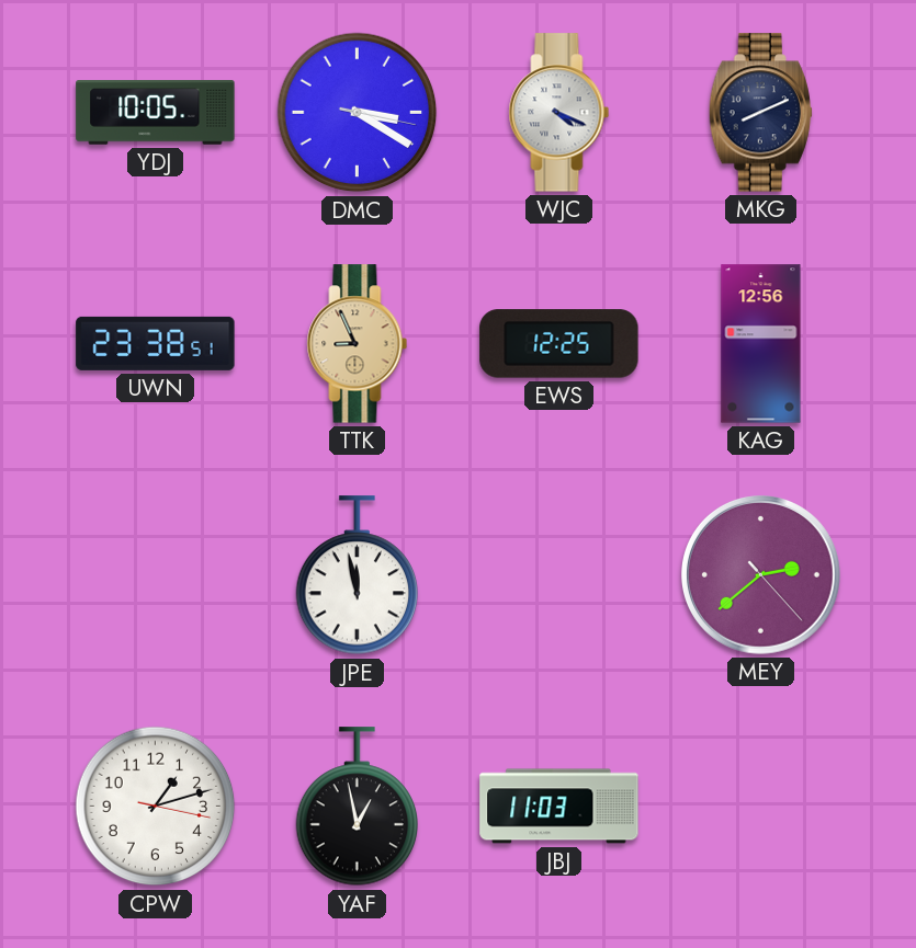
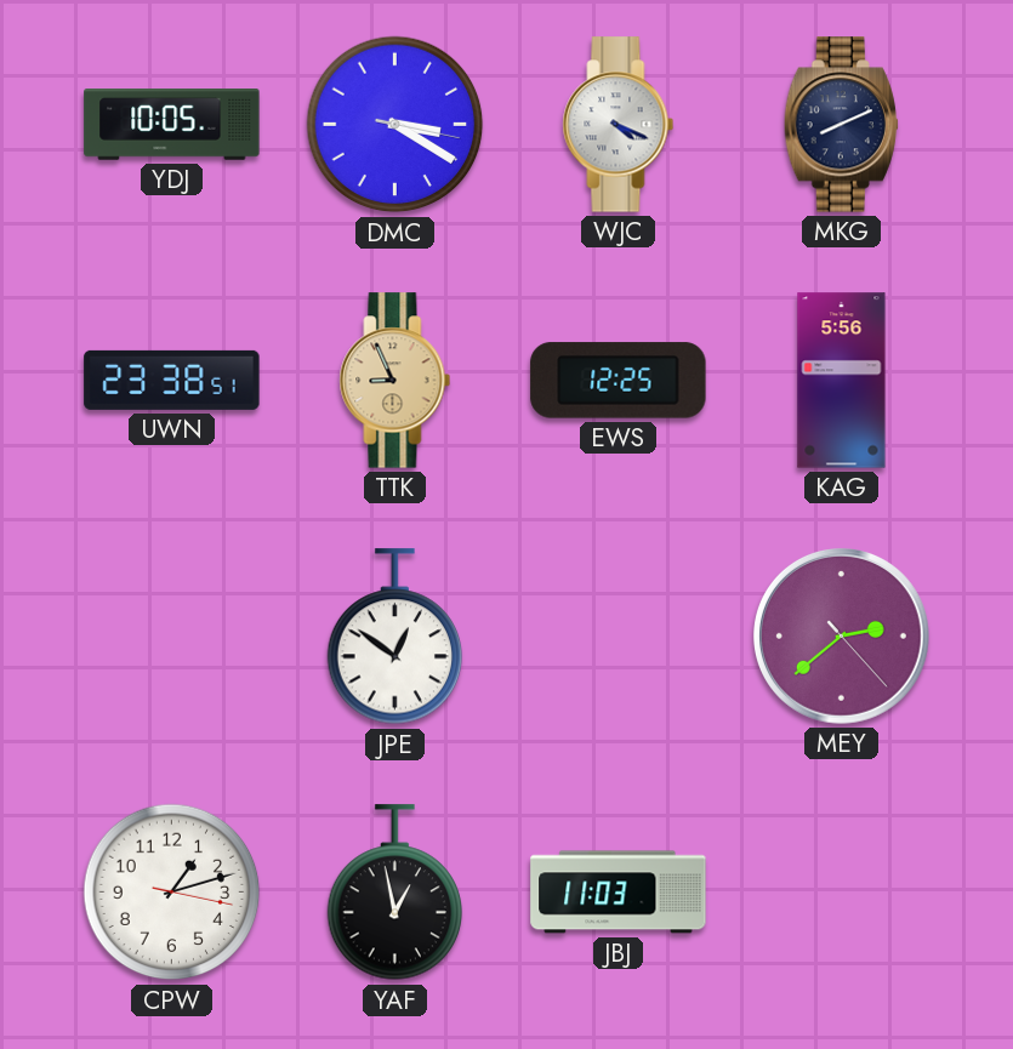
KAG: 12:56 -> 5:56 (842, 381)
JPE: 11:58 -> 12:51 (395, 637)
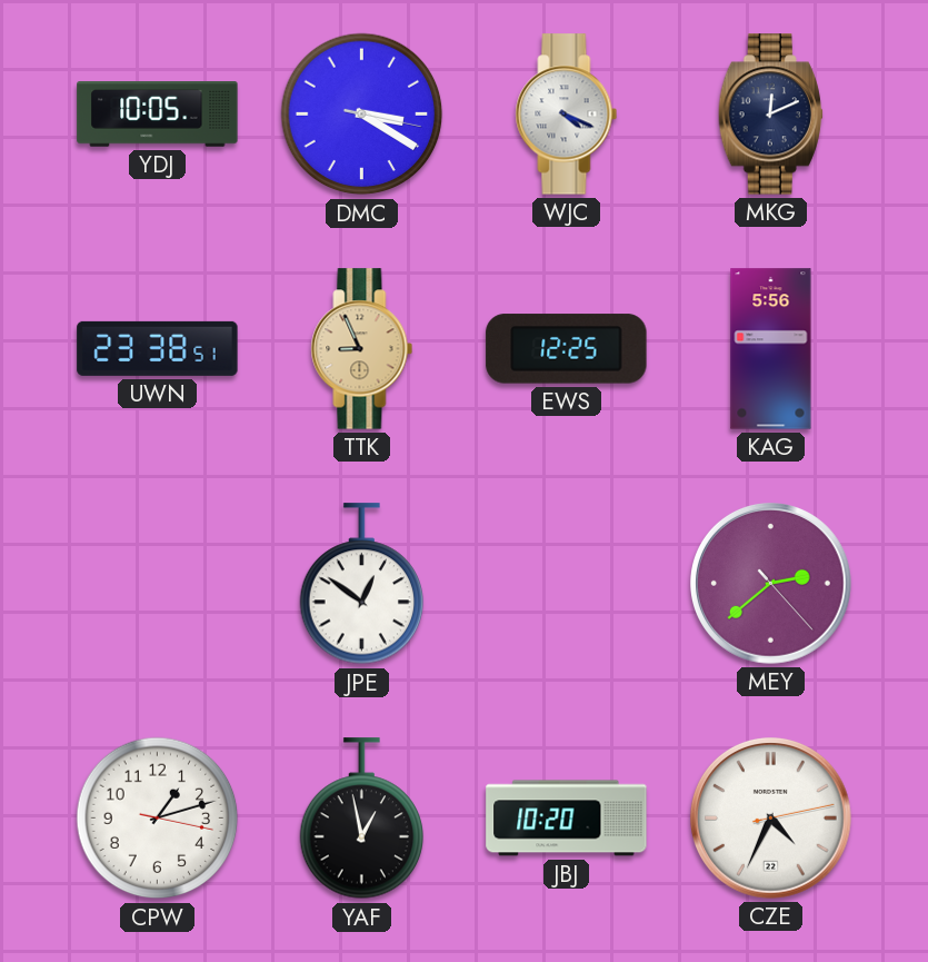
MKG: 8:11 -> 12:11 (770, 115)
JBJ: 11:03 -> 10:20 (567, 819)
CZE: none -> 4:34 (771, 819)
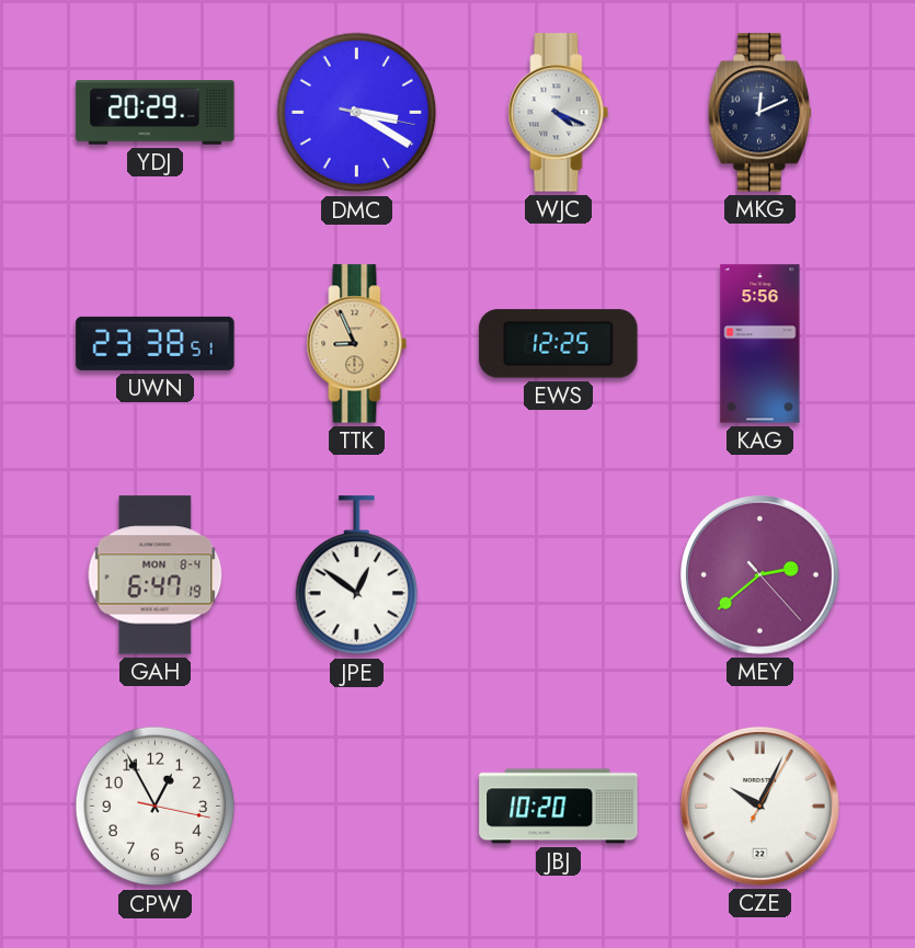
YDJ: 10:05 -> 20:29 (156, 113)
GAH: none -> 6:47 (156, 575)
CPW: 1:12 -> 12:55 (156, 807)
YAF: 12:58 -> none (362, 819)
CZE: 4:34 -> 10:04 (760, 807)
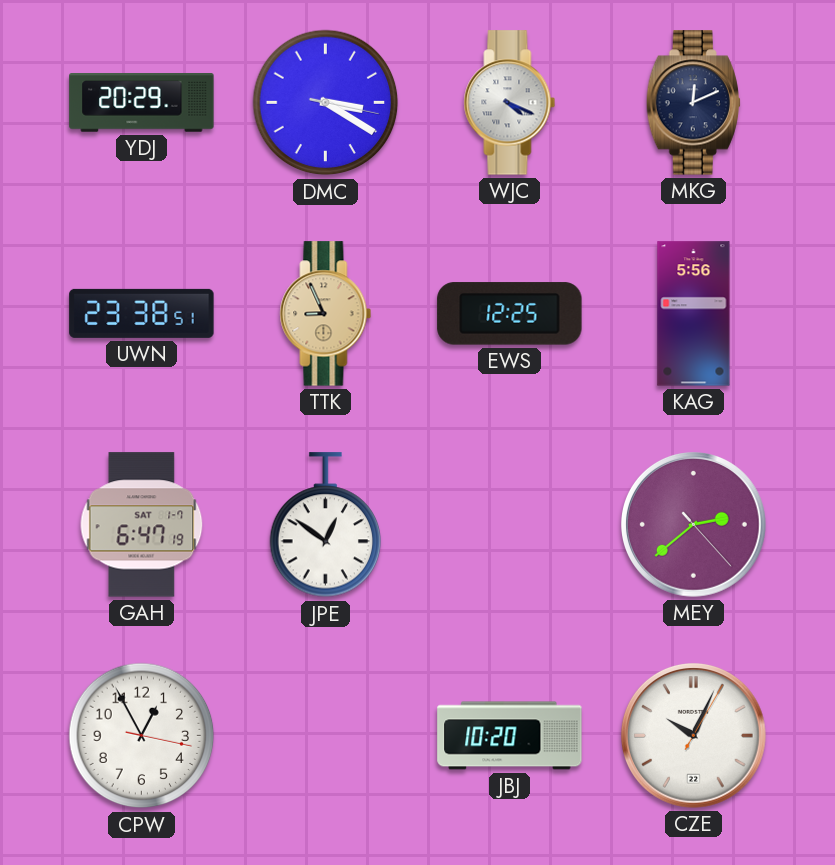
GAH date: MON 8-4 -> SAT 1-7 (142, 525)
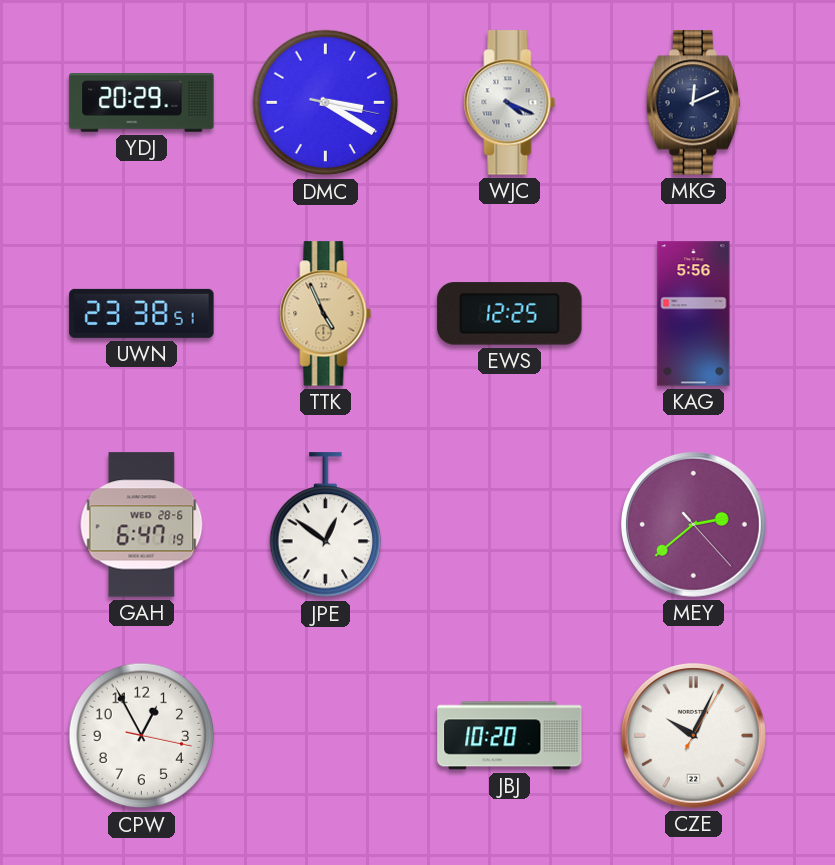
TTK: 8:56 -> 4:56 (326, 314)
GAH date: SAT 1-7 -> WED 28-6 (142, 525)
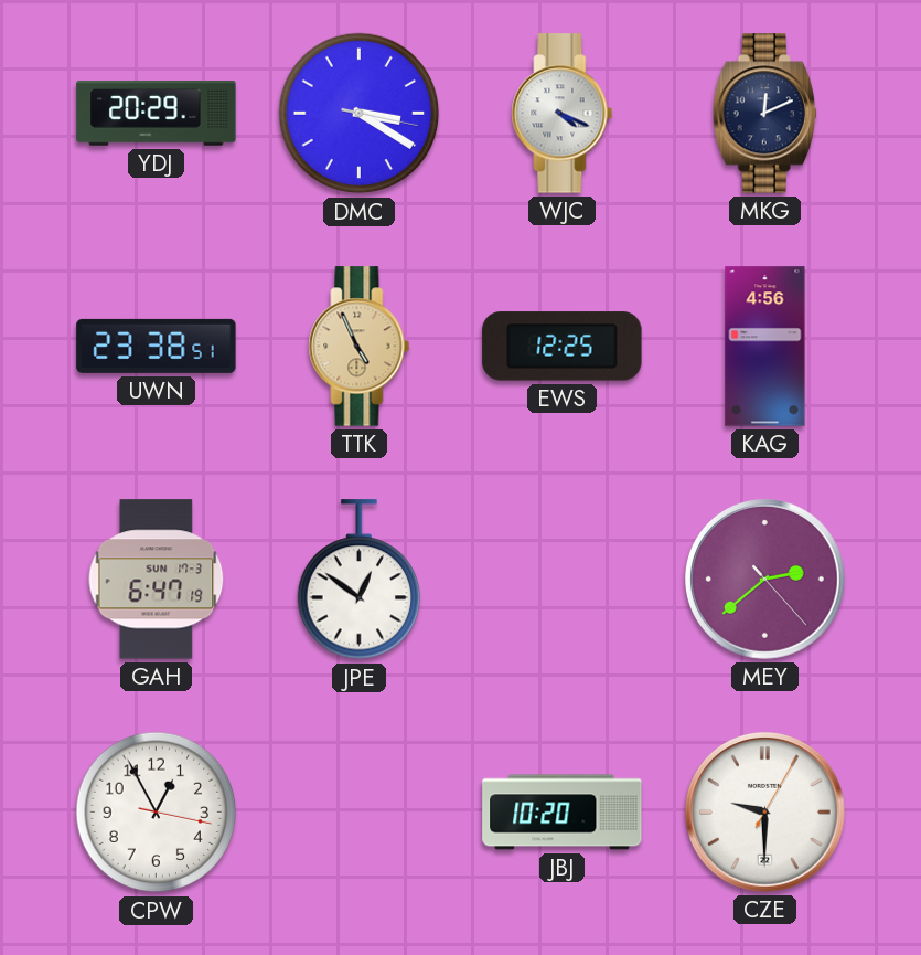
KAG: 5:56 -> 4:56 (765, 347)
GAH date: WED 28-6 -> SUN 17-3 (157, 580)
CZE: 10:04 -> 9:30 (765, 813)
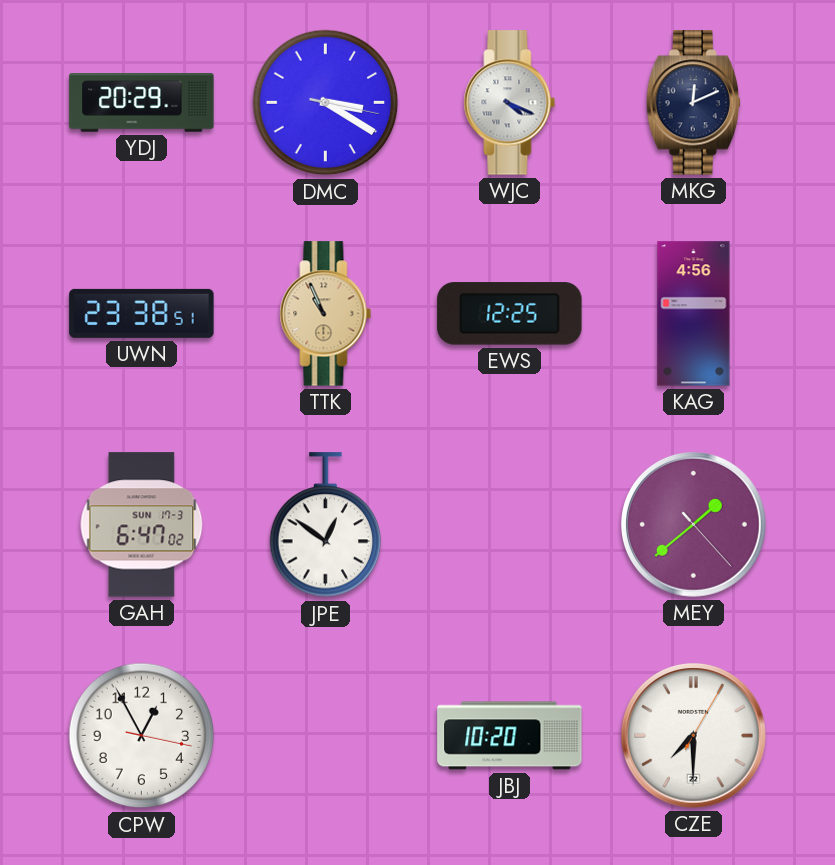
TTK: 4:56 -> 10:56 (326, 314)
GAH: 6:47:19 -> 6:47:02 (142, 525)
MEY: 2:38 -> 1:38 (694, 525)
CZE: 9:30 -> 7:30 (694, 736)
